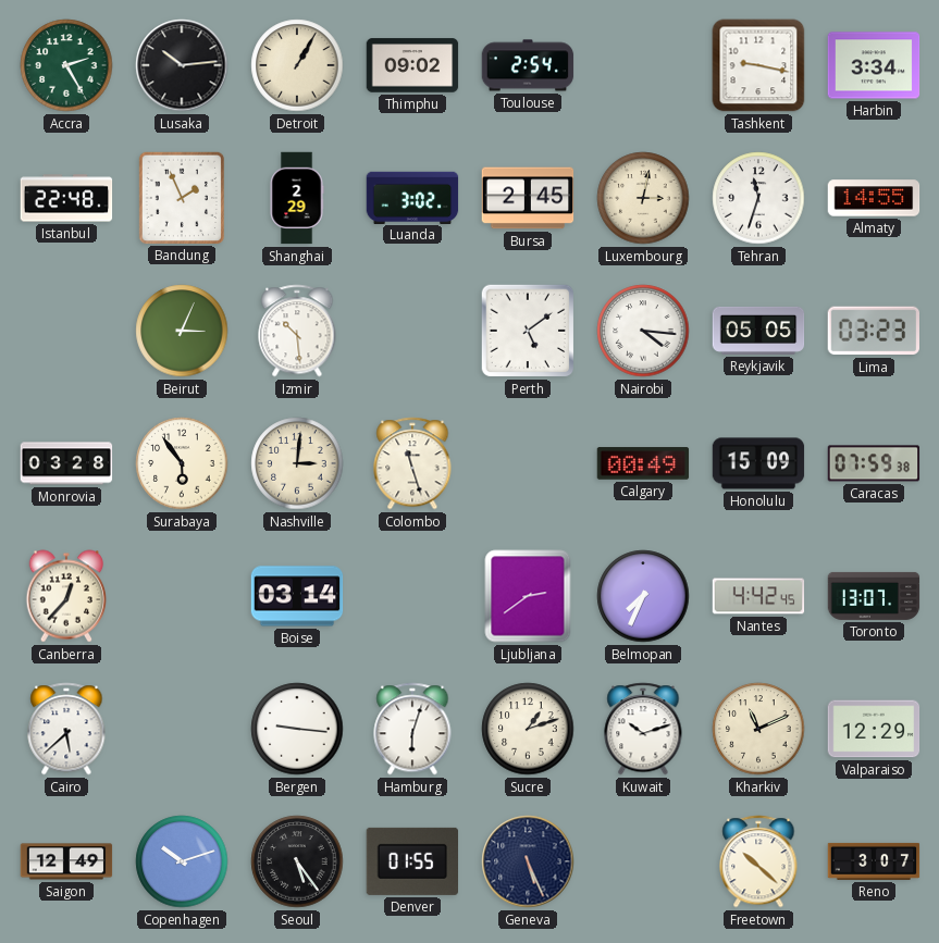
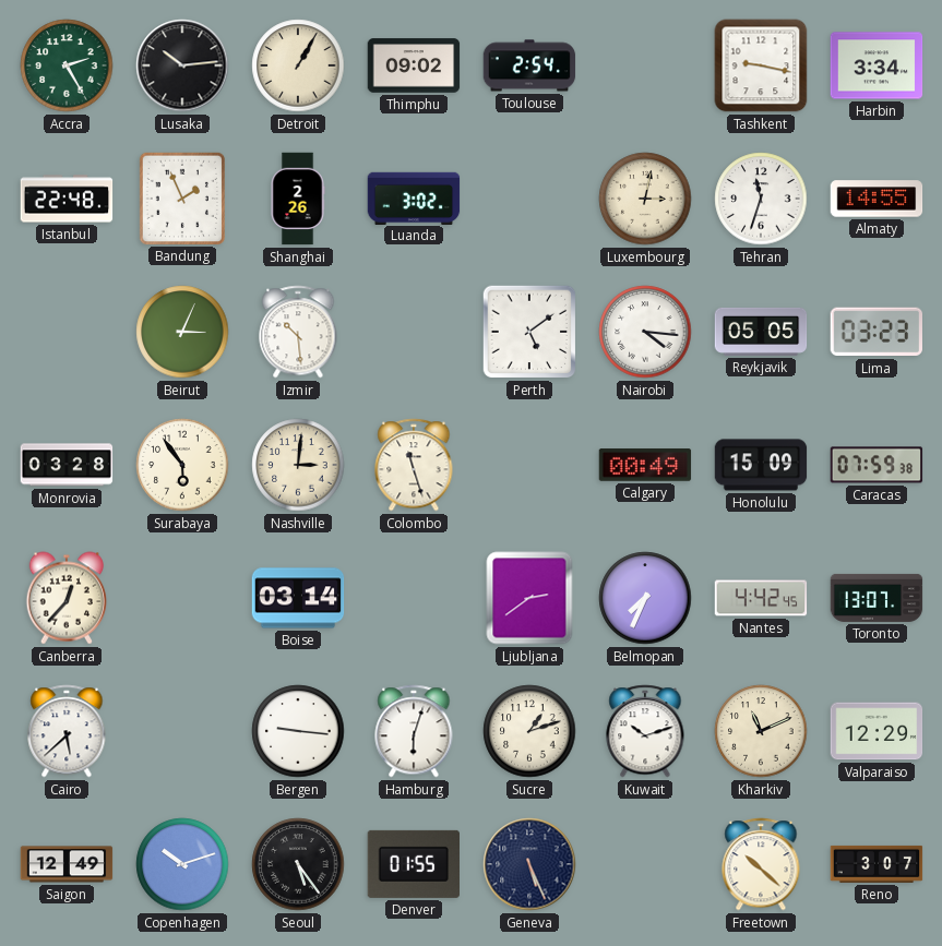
Shanghai: 2:29 -> 2:26 (298, 199)
Bursa: 2:45 -> none (528, 198)
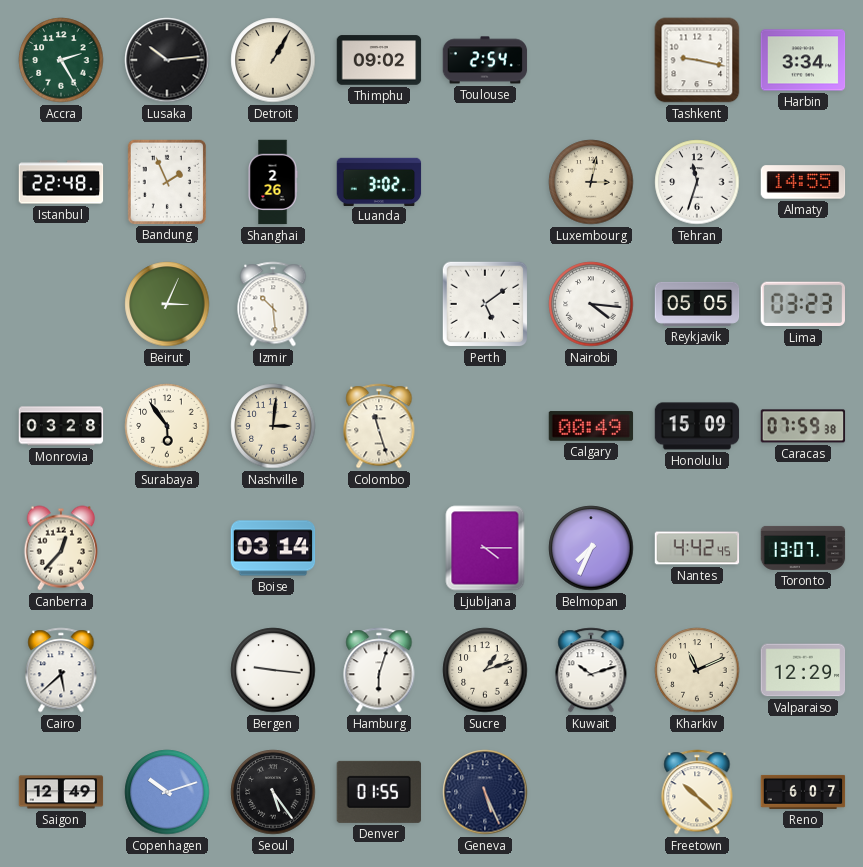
Ljubljana: 2:39 -> 4:15 (485, 548)
Reno: 3:07 -> 6:07 (803, 792)
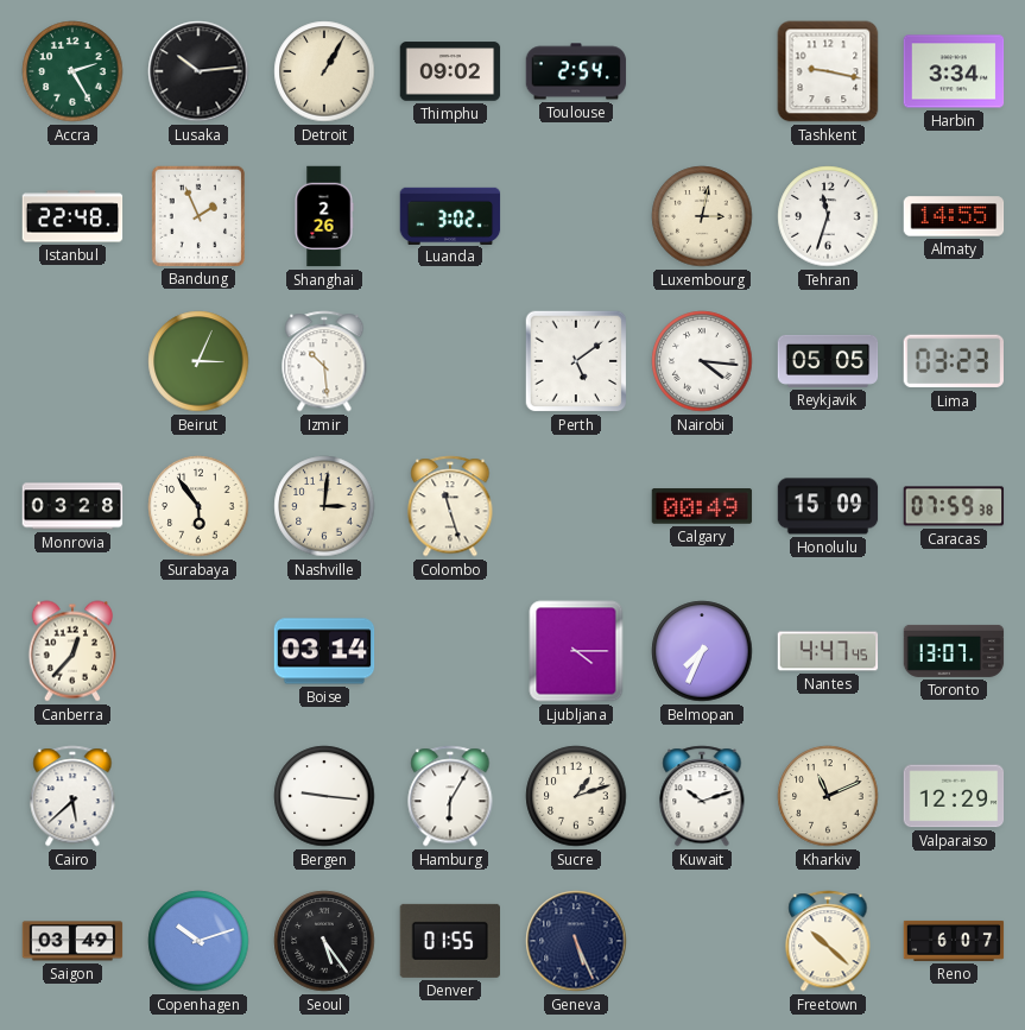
Nantes: 4:42 -> 4:47 (828, 651)
Hamburg: 6:03 -> 6:05 (450, 796)
Saigon: 12:49 -> 03:49 (72, 941)
